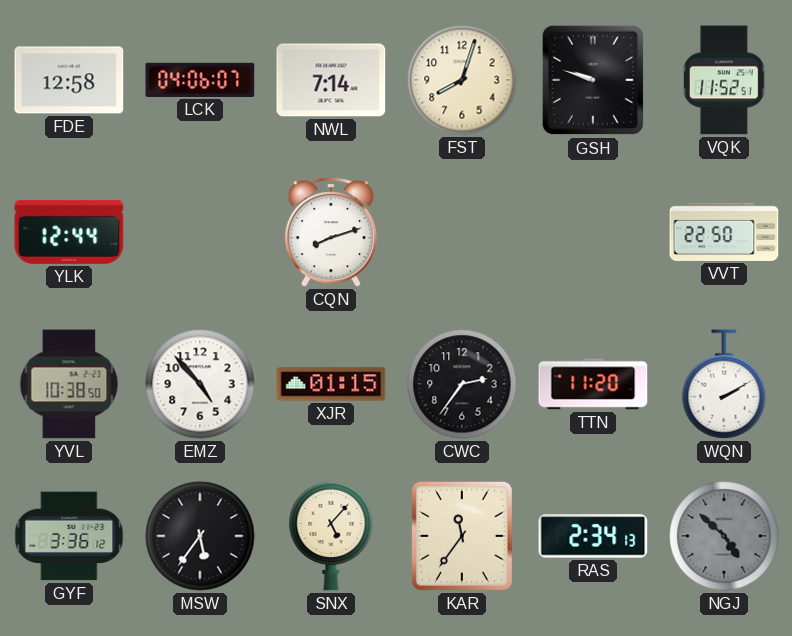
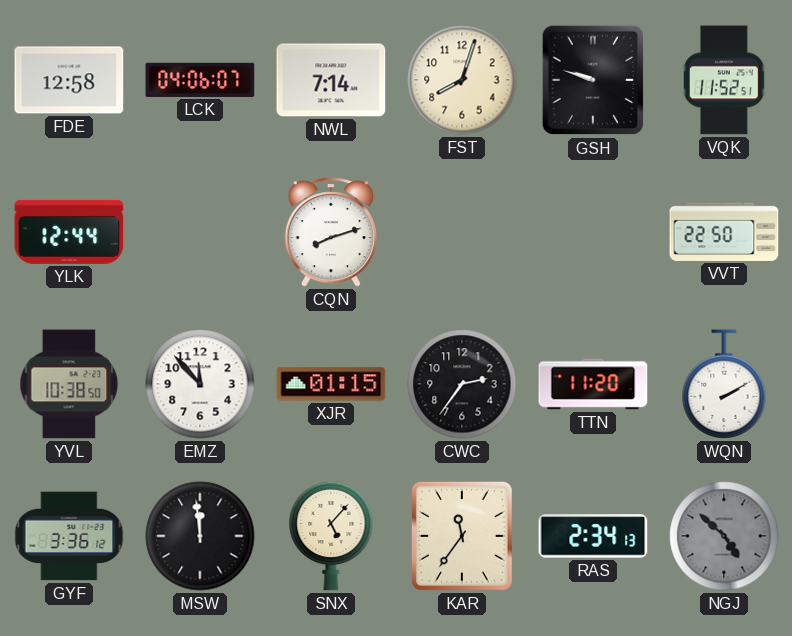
EMZ: 4:53 -> 11:53 (200, 384)
MSW: 5:36 -> 11:59 (200, 536)
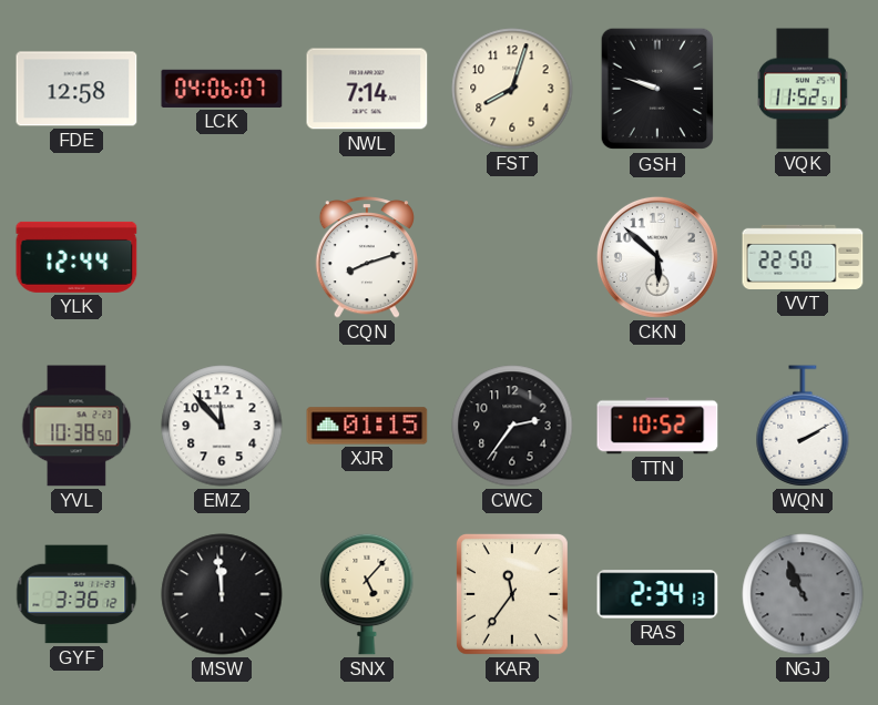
CKN: none -> 5:52 (657, 257)
TTN: 11:20 -> 10:52 (657, 426)
NGJ: 4:52 -> 10:56 (803, 594)
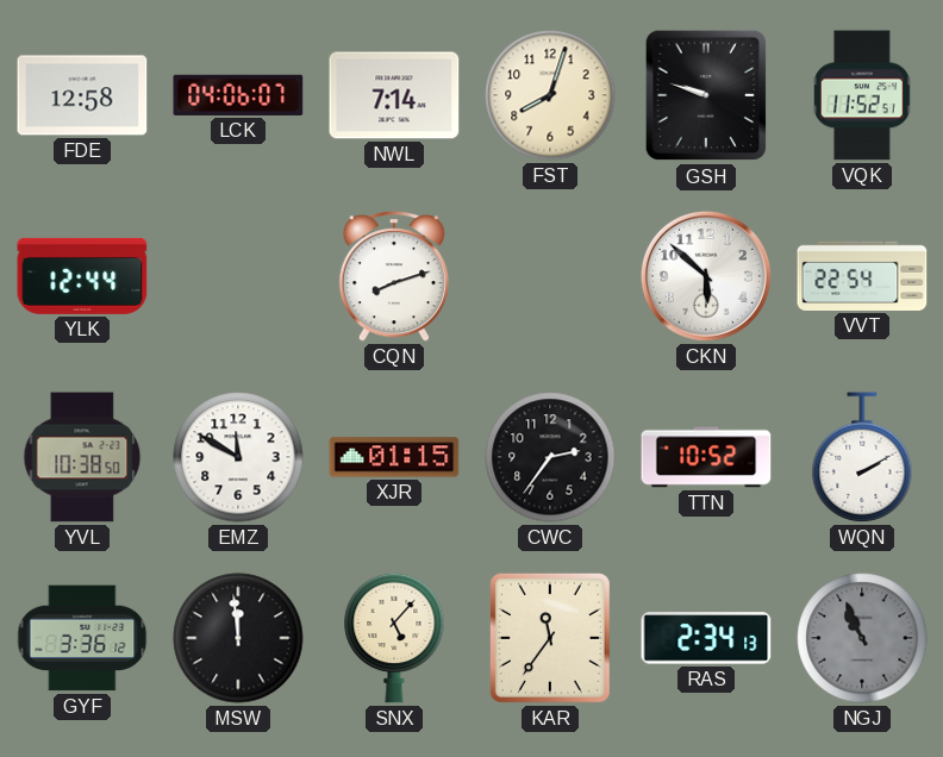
VVT: 22:50 -> 22:54 (862, 276)
EMZ: 11:53 -> 11:50 (238, 457)
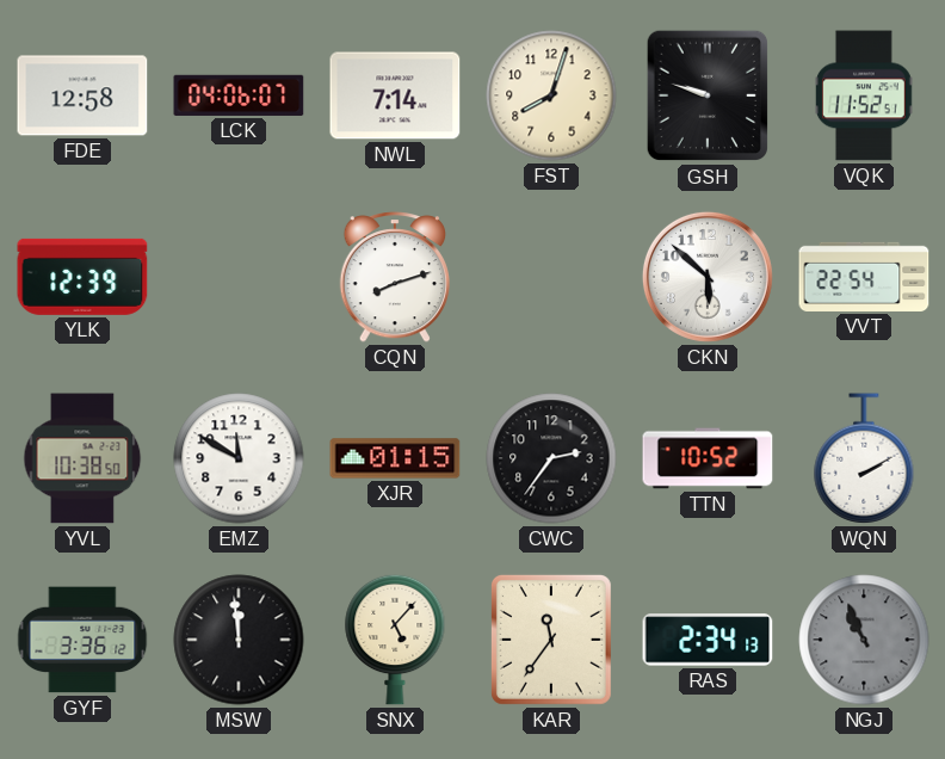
YLK: 12:44 -> 12:39 (82, 277)
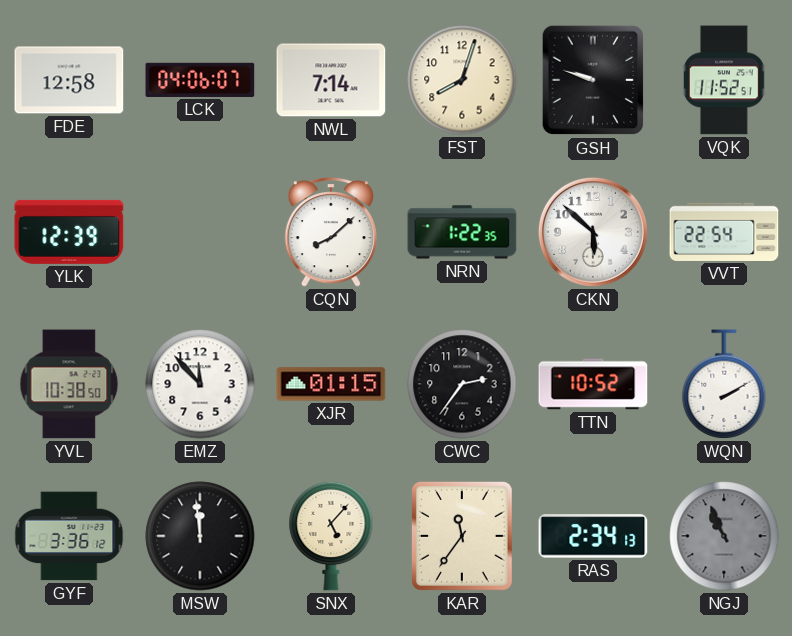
CQN: 8:12 -> 8:08 (330, 233)
NRN: none -> 1:22 (462, 232)
EMZ: 11:50 -> 11:53 (200, 384)
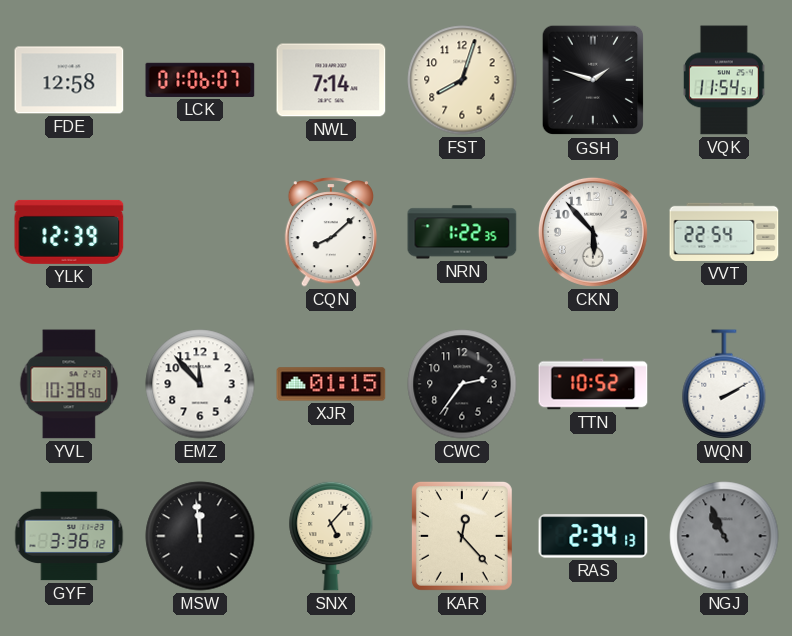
LCK: 04:06 -> 01:06 (200, 80)
GSH: 9:48 -> 1:48 (592, 80)
VQK: 11:52 -> 11:54 (725, 80)
CKN: 5:52 -> 5:53 (593, 232)
KAR: 11:36 -> 12:23 (462, 536)
